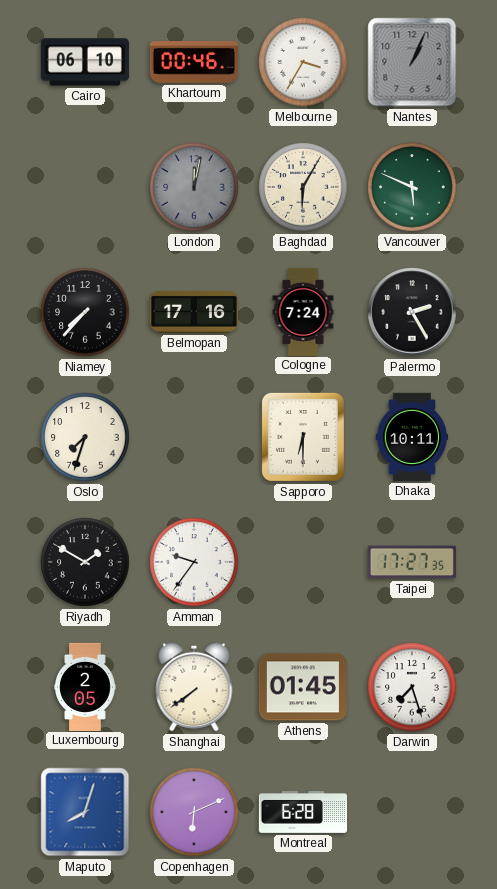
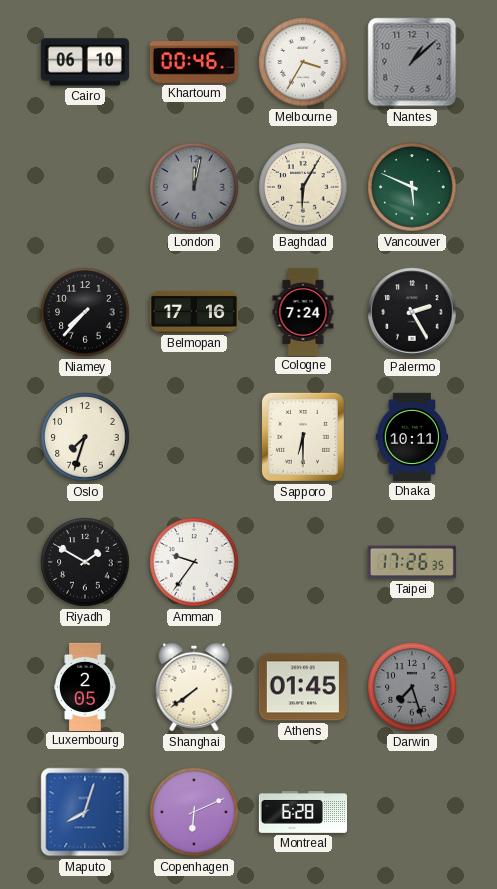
Nantes: 1:04 -> 1:08 (412, 62)
Taipei: 17:27 -> 17:26 (412, 562)
Darwin dial: white -> grey (412, 687)
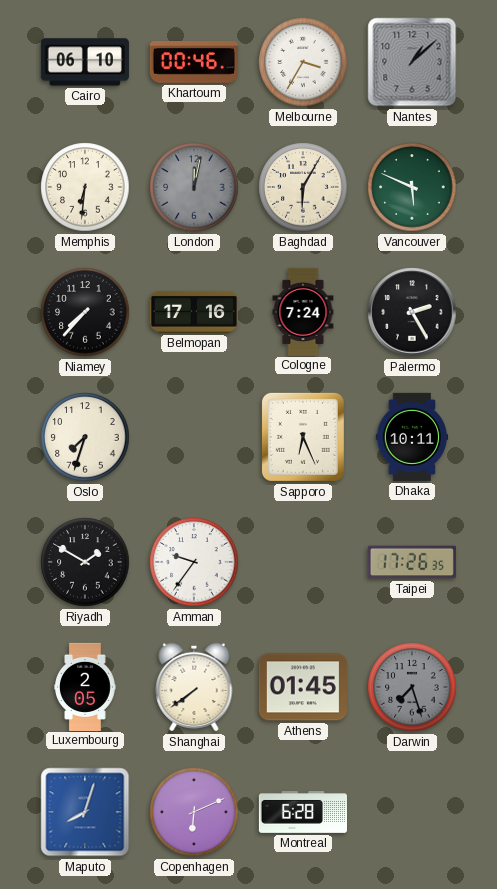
Memphis: none -> 6:31 (85, 187)
Sapporo: 6:30 -> 6:26 (303, 437)
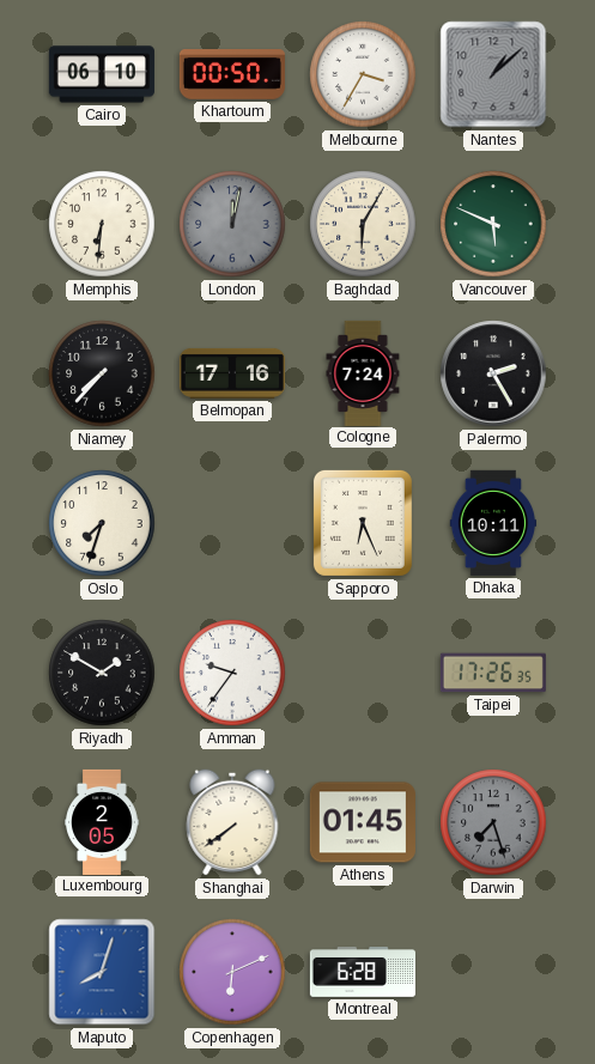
Khartoum: 00:46 -> 00:50 (232, 75)
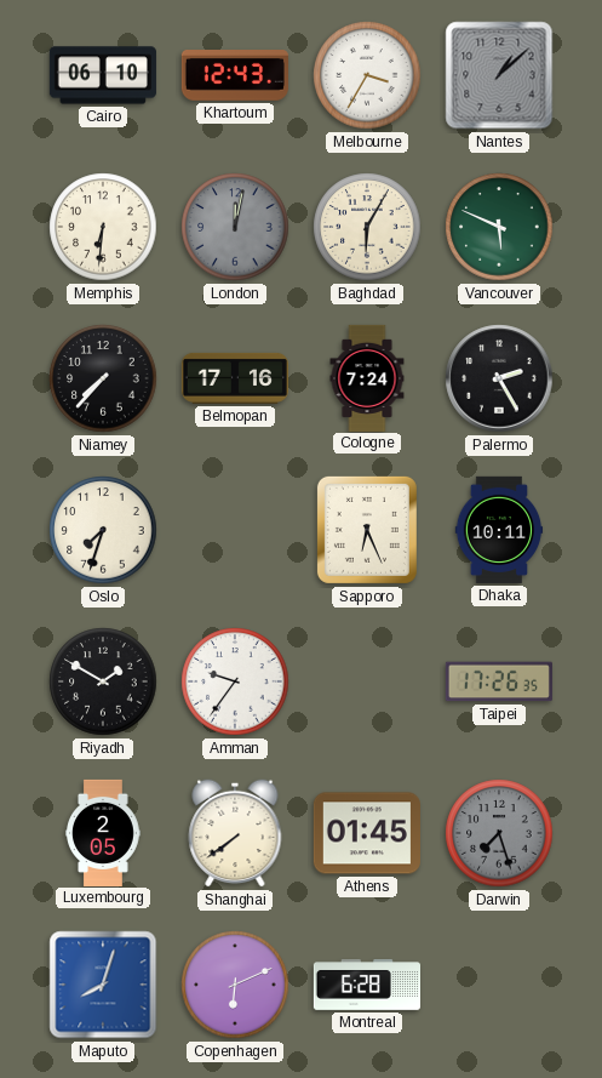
Khartoum: 00:50 -> 12:43 (235, 76)
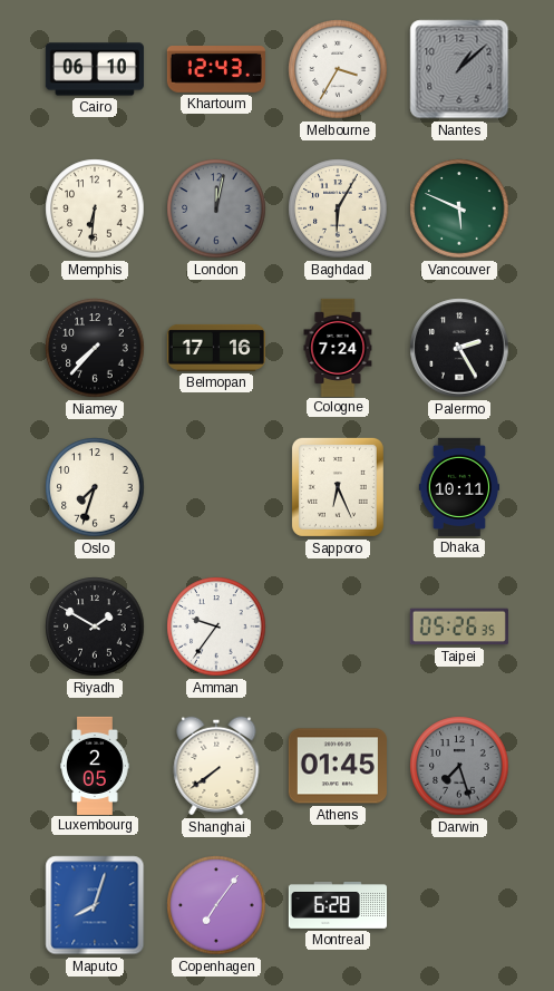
Taipei: 17:26 -> 05:26 (459, 626)
Copenhagen: 6:11 -> 7:06 (216, 905)
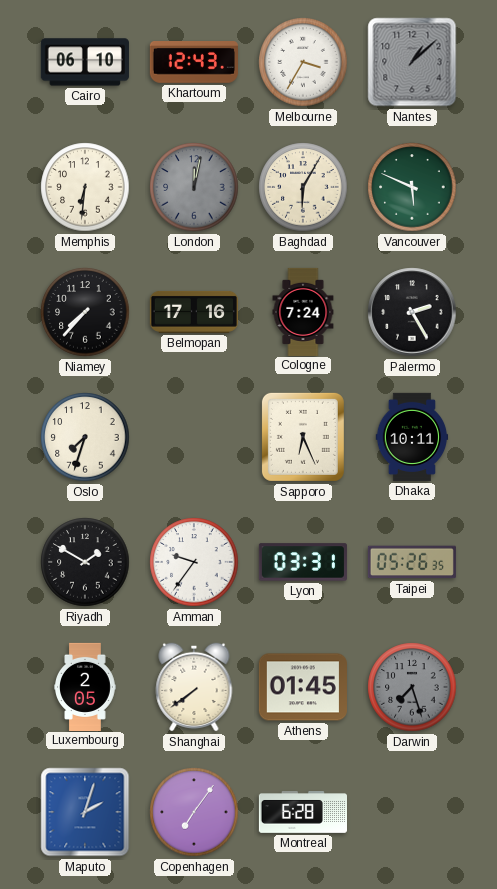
Lyon: none -> 03:31 (303, 562)
Maputo: 8:03 -> 2:03 (85, 812)
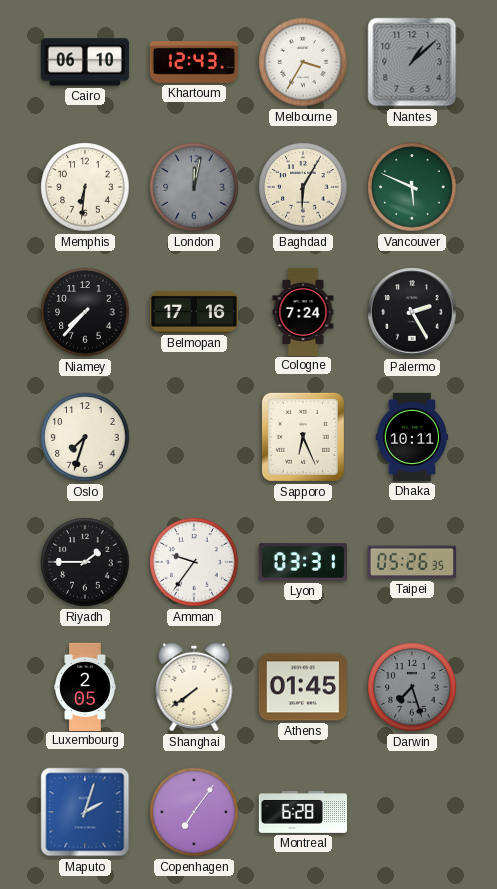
Riyadh: 1:50 -> 1:45 (85, 562)
